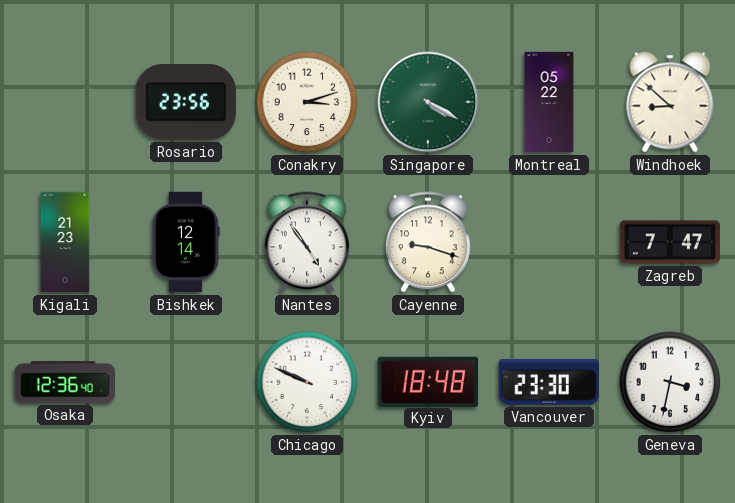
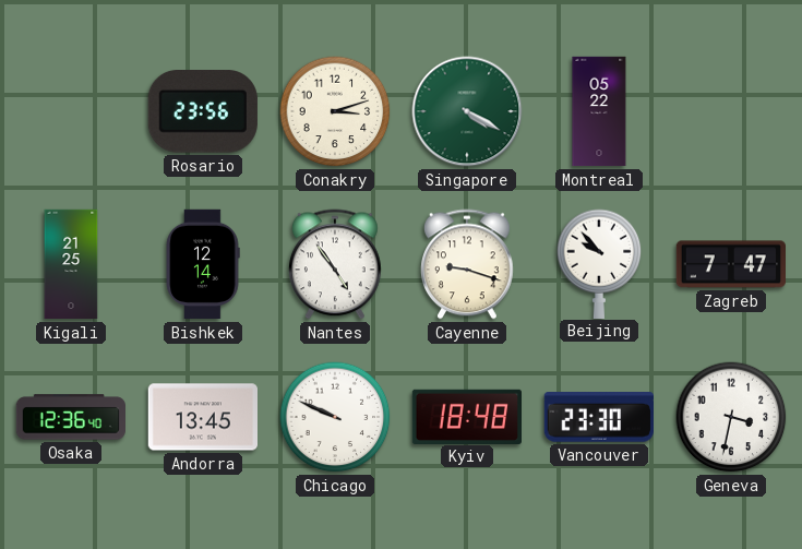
Windhoek: 8:52 -> none (670, 102)
Kigali: 21:23 -> 21:25 (71, 264)
Beijing: none -> 9:53 (599, 263)
Andorra: none -> 13:45 (202, 417)
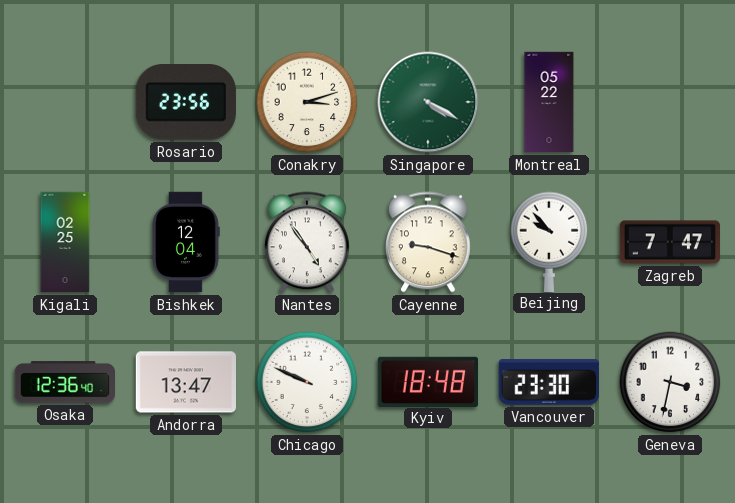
Kigali: 21:25 -> 02:25 (65, 242)
Bishkek: 12:14 -> 12:04 (186, 242)
Andorra: 13:45 -> 13:47 (185, 382)
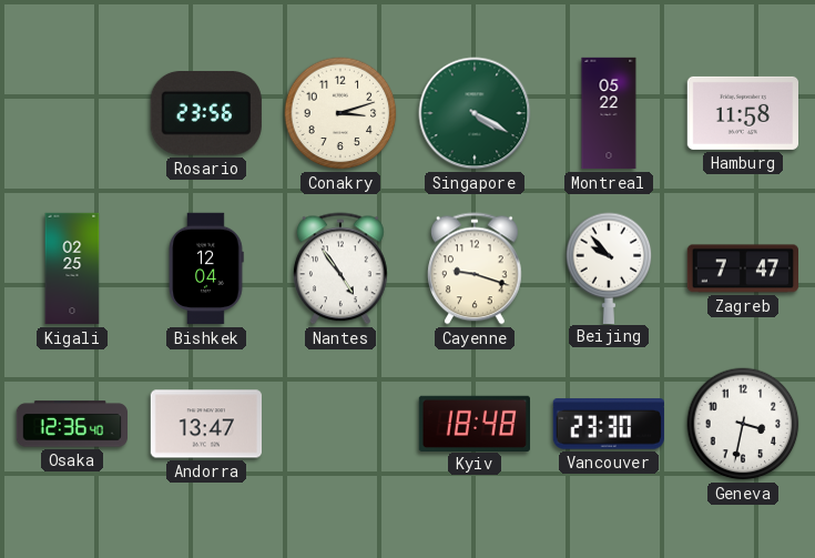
Hamburg: none -> 11:58 (742, 113)
Chicago: 9:49 -> none (307, 382)
